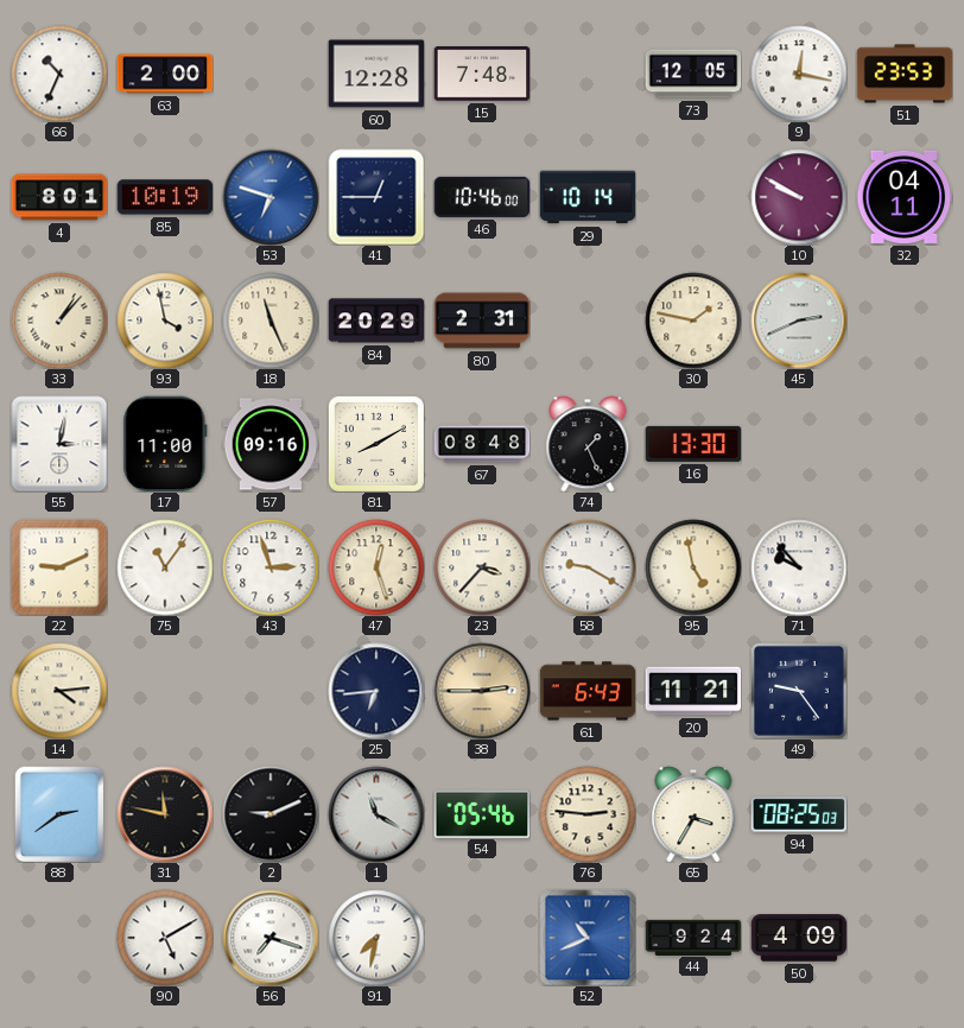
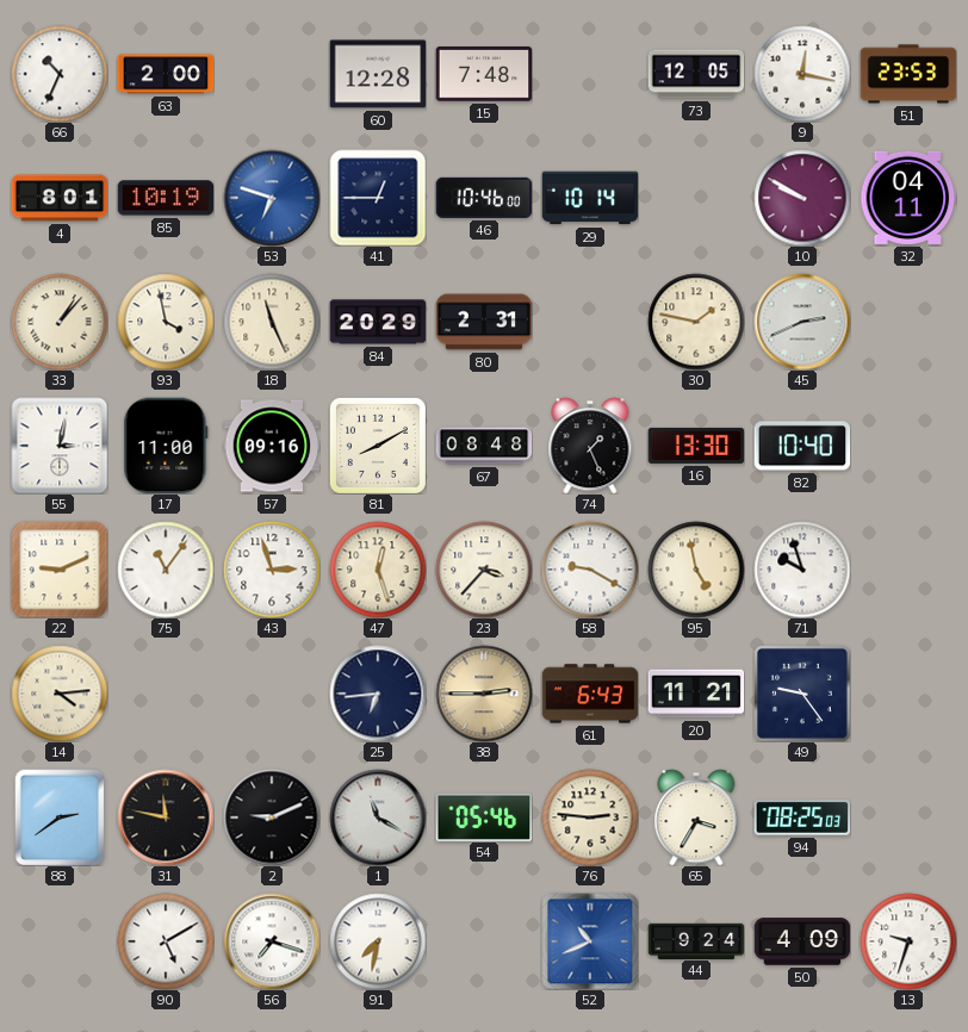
82: none -> 10:40 (802, 446)
71: 9:53 -> 9:57 (802, 570)
13: none -> 9:33 (908, 941)
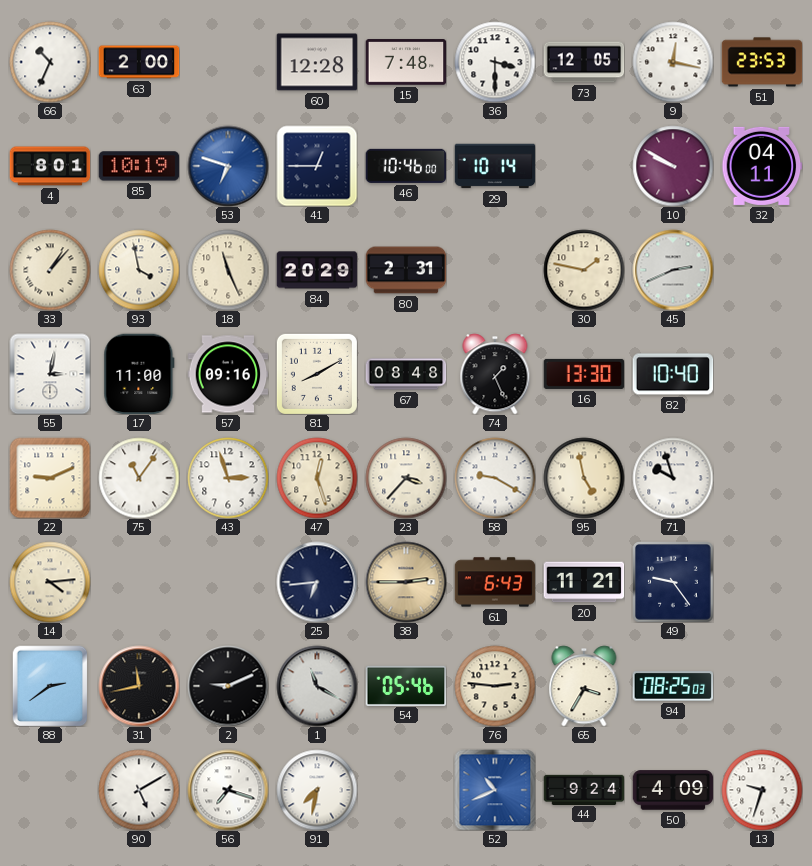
36: none -> 3:30 (495, 62)
31: 11:47 -> 11:43 (139, 686)
